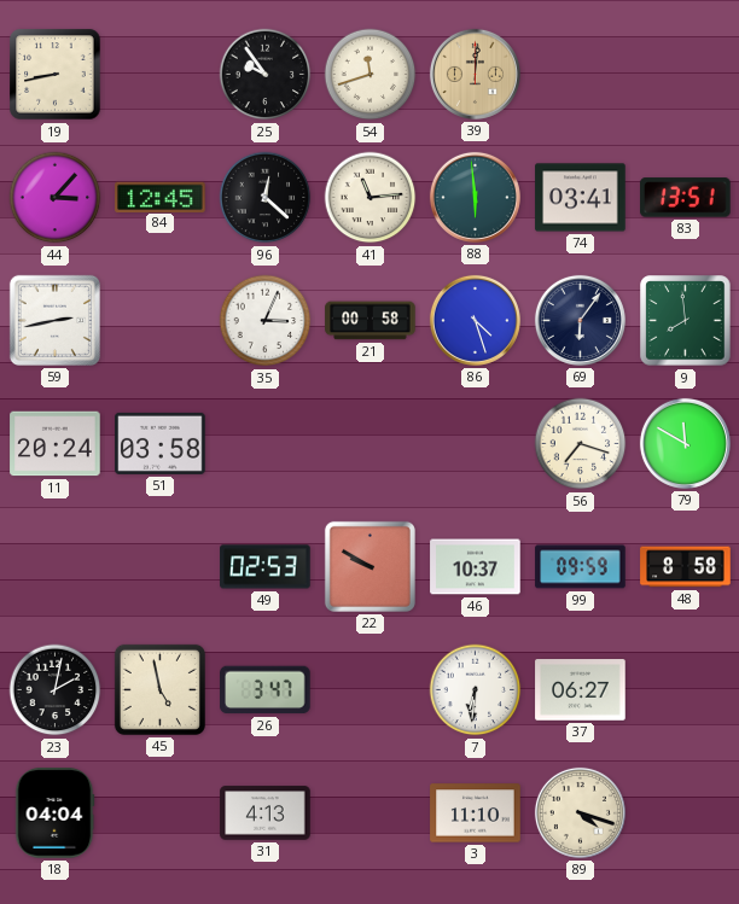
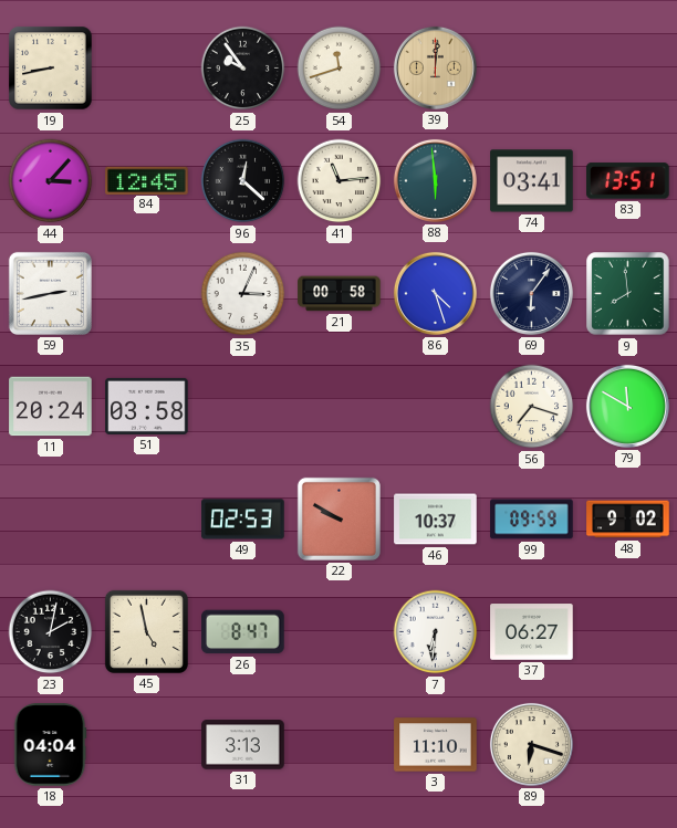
48: 8:58 -> 9:02 (628, 520)
26: 3:47 -> 8:47 (243, 632)
31: 4:13 -> 3:13 (243, 745)
89: 4:18 -> 6:18 (531, 744)
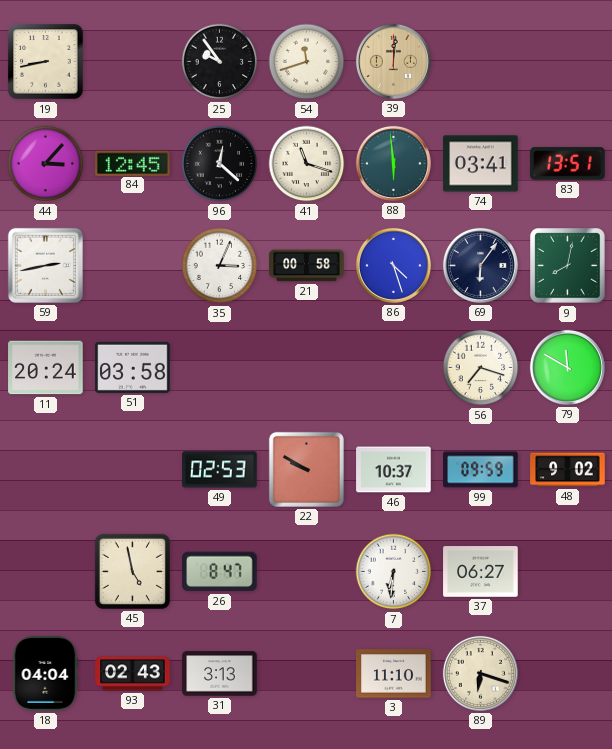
41: 11:14 -> 11:18 (307, 164)
9: 7:59 -> 8:02 (568, 266)
23: 2:02 -> none (51, 632)
93: none -> 02:43 (133, 674)
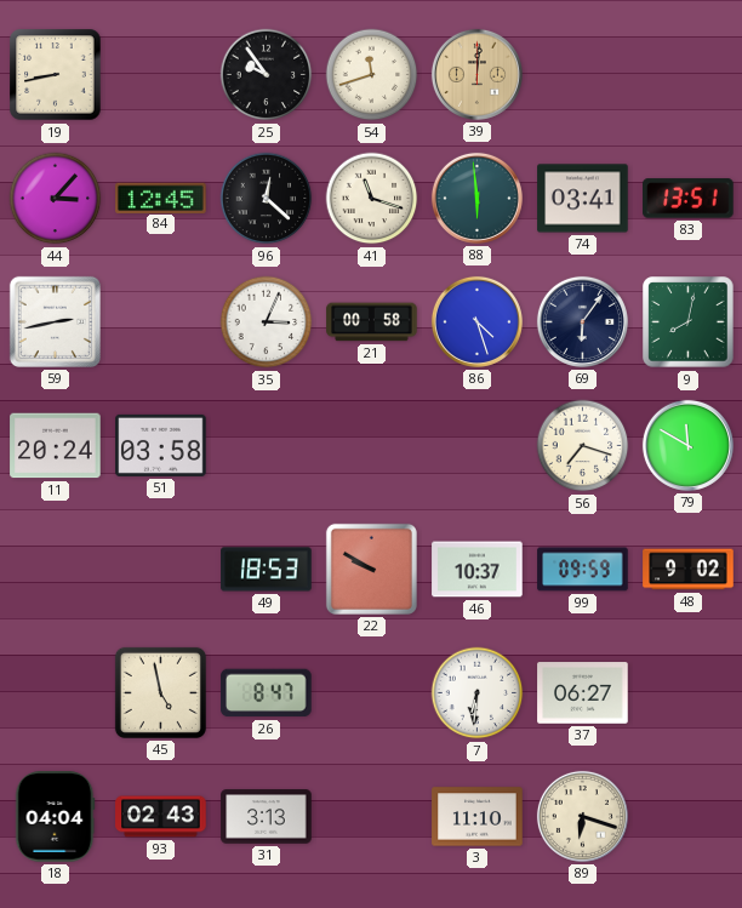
49: 02:53 -> 18:53 (267, 570)
